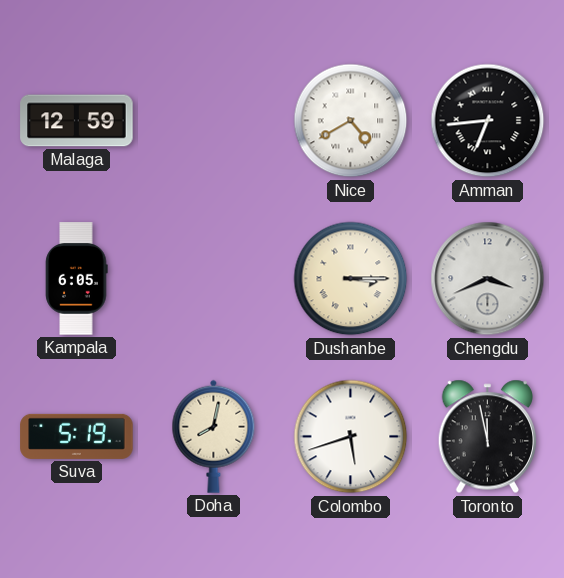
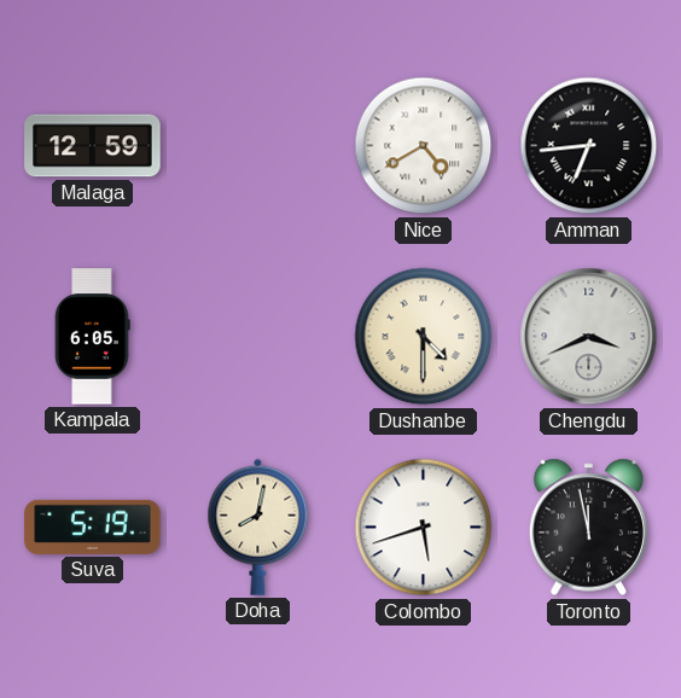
Dushanbe: 3:15 -> 4:30 (424, 337)
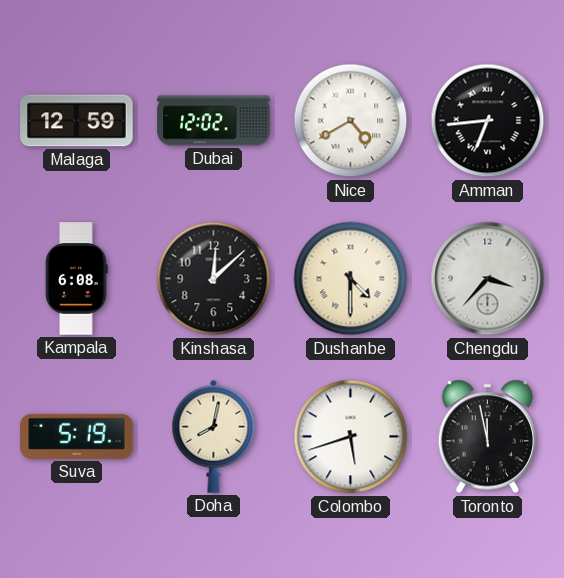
Dubai: none -> 12:02 (214, 121)
Kampala: 6:05 -> 6:08 (77, 279)
Kinshasa: none -> 12:08 (214, 279)
Chengdu: 3:41 -> 3:37 (488, 279)
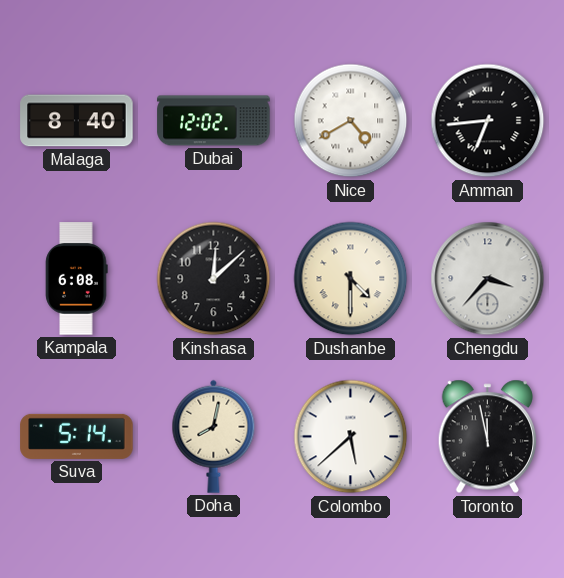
Malaga: 12:59 -> 8:40 (77, 121)
Suva: 5:19 -> 5:14 (77, 436)
Colombo: 5:42 -> 5:38 (351, 437)
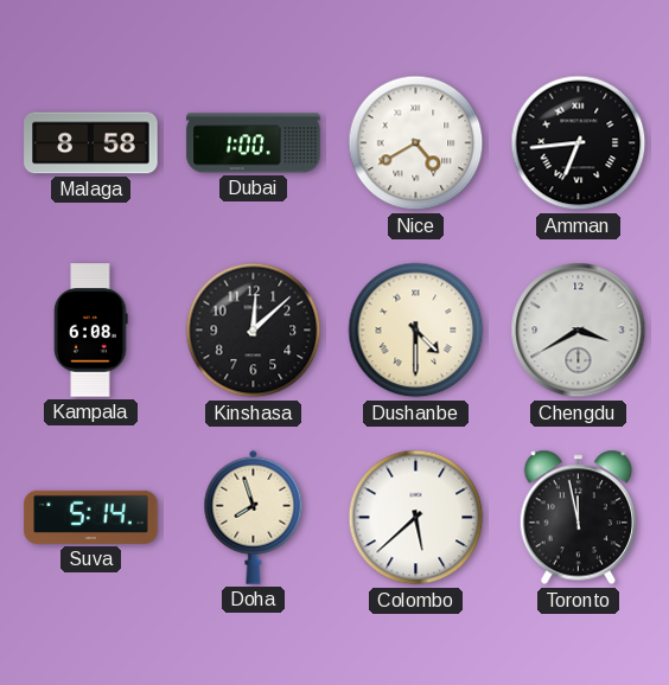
Malaga: 8:40 -> 8:58 (91, 143)
Dubai: 12:02 -> 1:00 (254, 143)
Chengdu: 3:37 -> 3:40 (579, 331)
Doha: 8:02 -> 7:57 (254, 517)
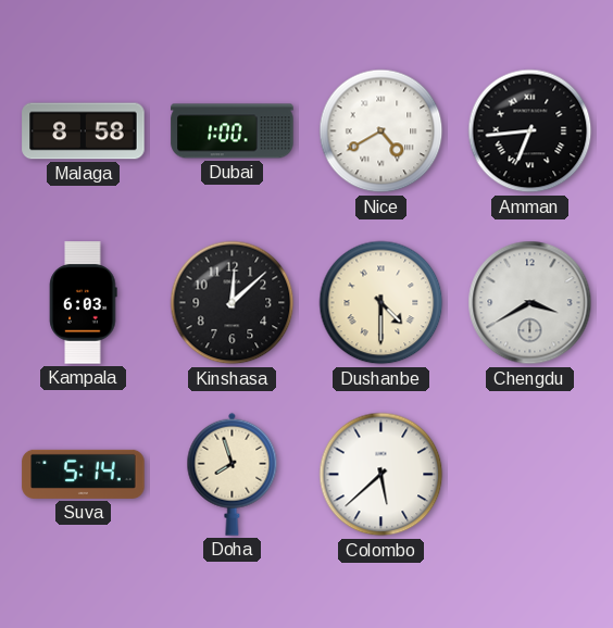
Kampala: 6:08 -> 6:03 (84, 303)
Toronto: 11:58 -> none (578, 518)
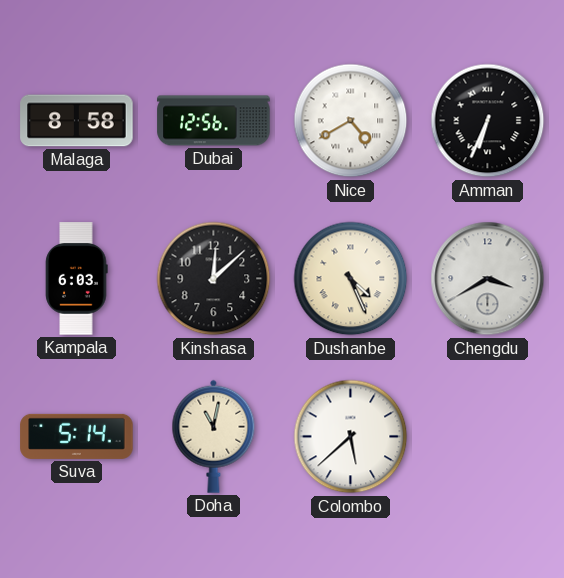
Dubai: 1:00 -> 12:56 (214, 121)
Amman: 6:44 -> 6:34 (488, 121)
Dushanbe: 4:30 -> 4:26 (351, 279)
Doha: 7:57 -> 11:02 (214, 436)
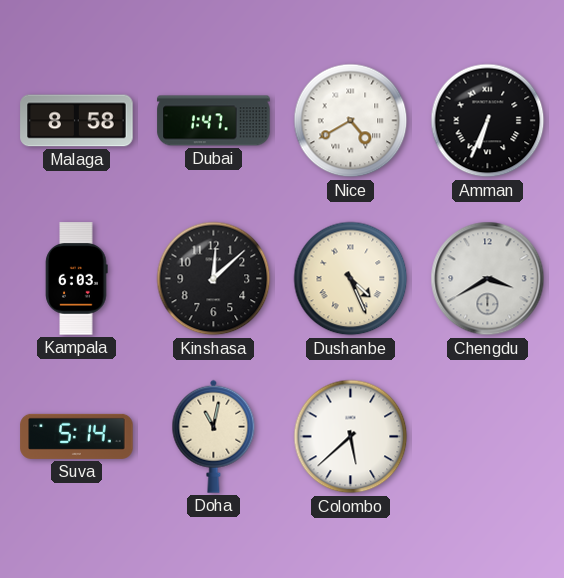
Dubai: 12:56 -> 1:47 (214, 121)
